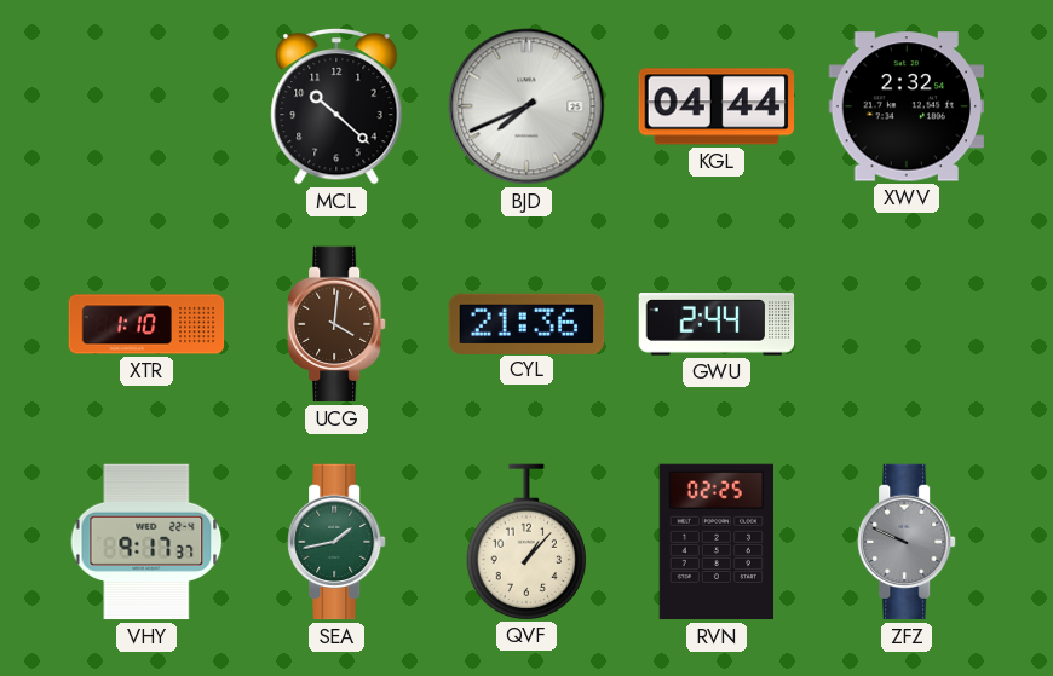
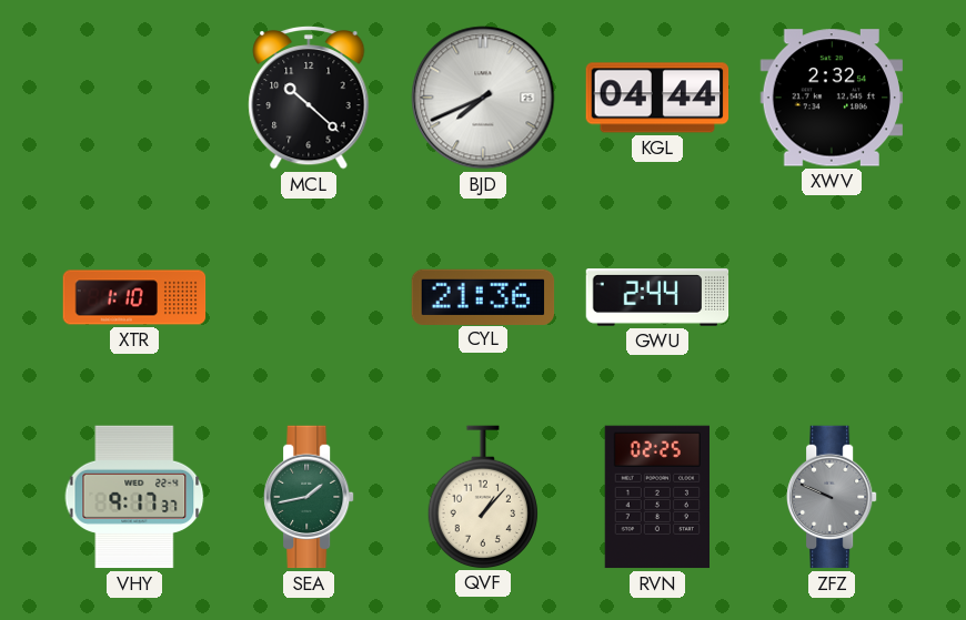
UCG: 4:01 -> none (338, 324)
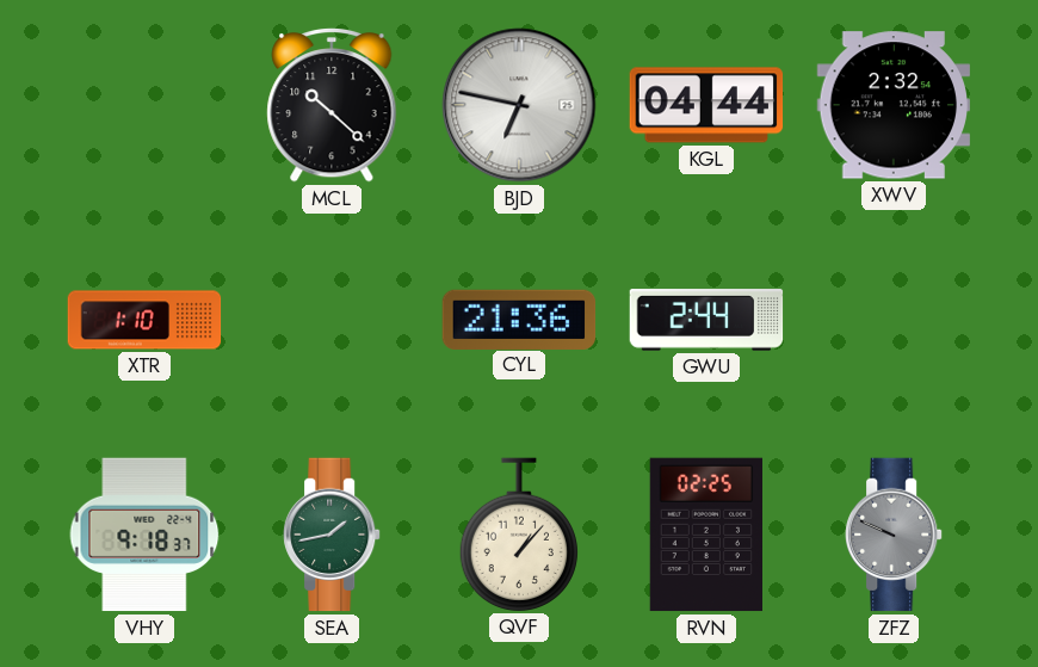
BJD: 7:41 -> 6:47 (519, 105)
VHY: 9:17 -> 9:18 (144, 535)
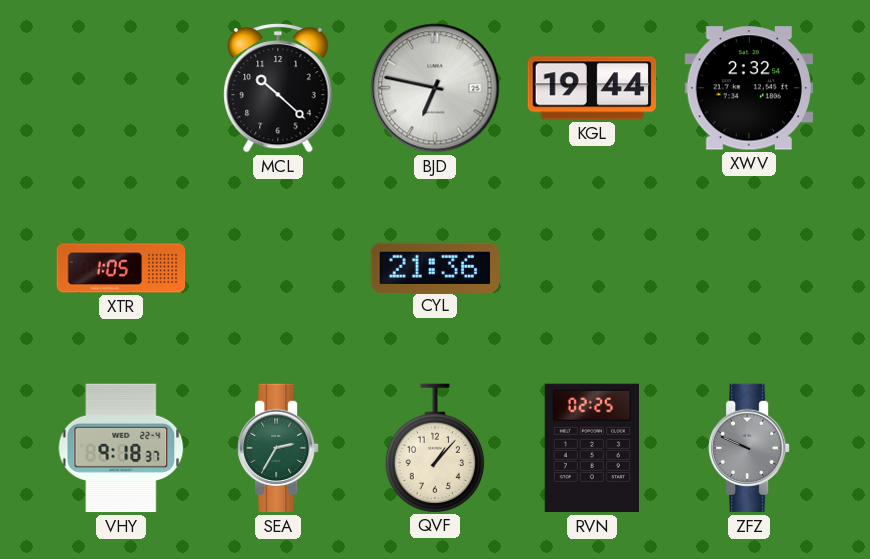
KGL: 04:44 -> 19:44 (592, 88)
XTR: 1:10 -> 1:05 (121, 268)
GWU: 2:44 -> none (706, 320)
SEA: 1:43 -> 2:35 (279, 448)
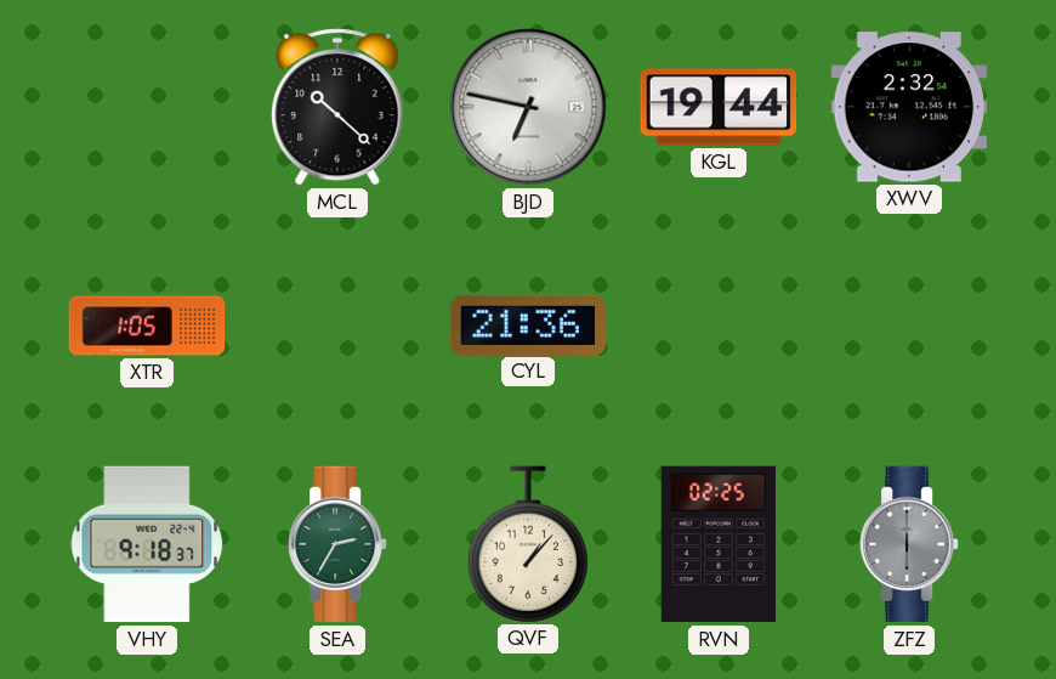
ZFZ: 9:49 -> 6:00 (910, 544)
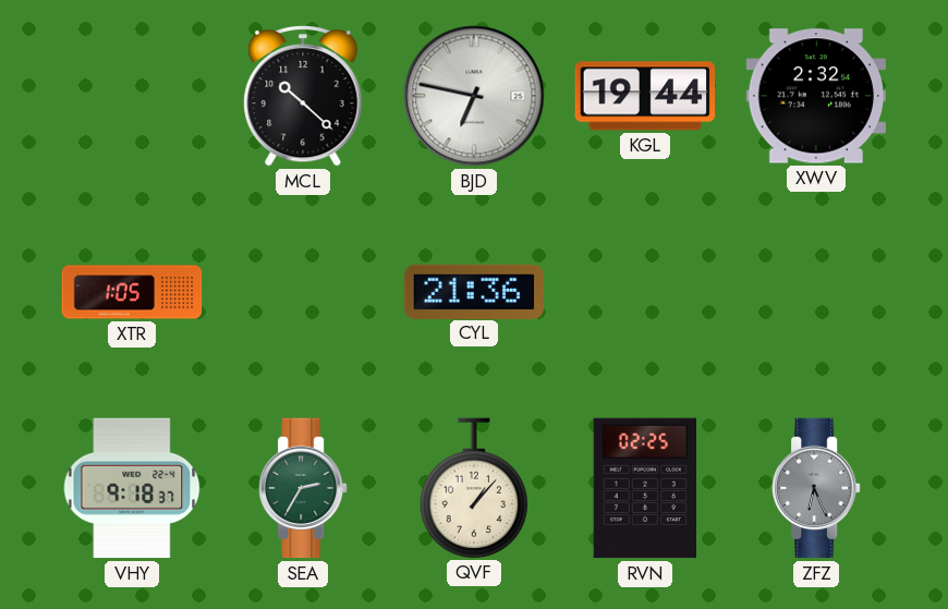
ZFZ: 6:00 -> 6:26 (817, 488)
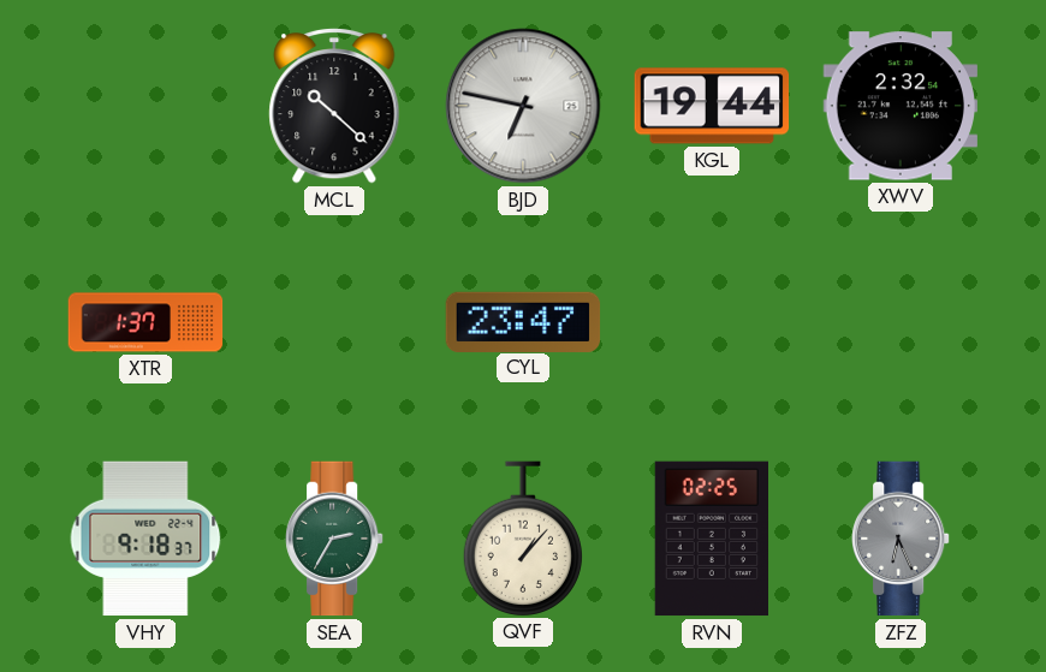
XTR: 1:05 -> 1:37 (145, 322)
CYL: 21:36 -> 23:47 (523, 321)
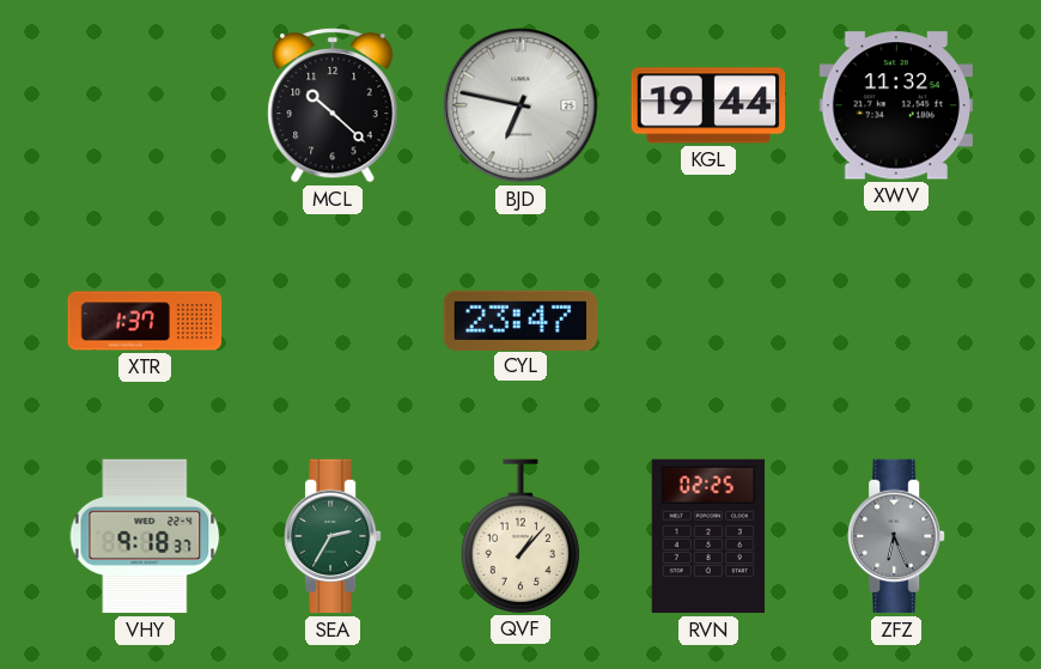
XWV: 2:32 -> 11:32 (896, 105)
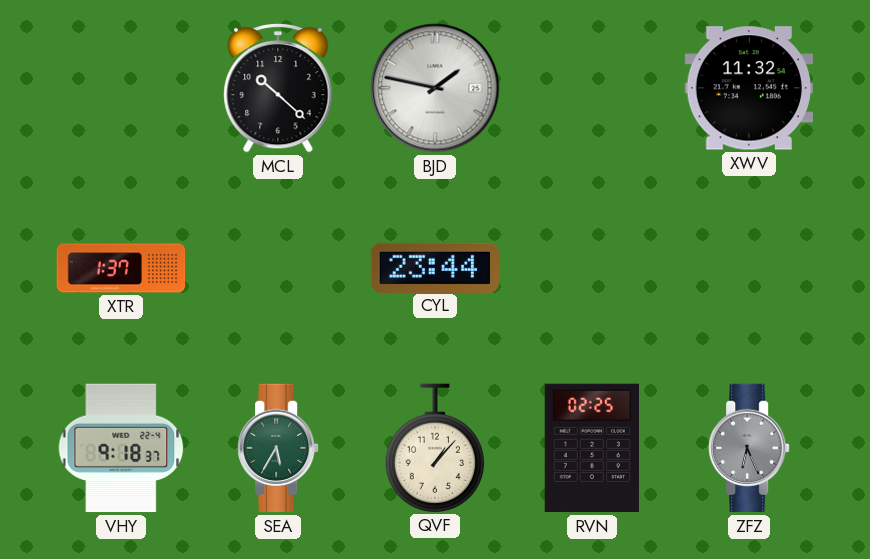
BJD: 6:47 -> 1:47 (435, 88)
KGL: 19:44 -> none (708, 105)
CYL: 23:47 -> 23:44 (435, 267)
SEA: 2:35 -> 5:35 (279, 448)
